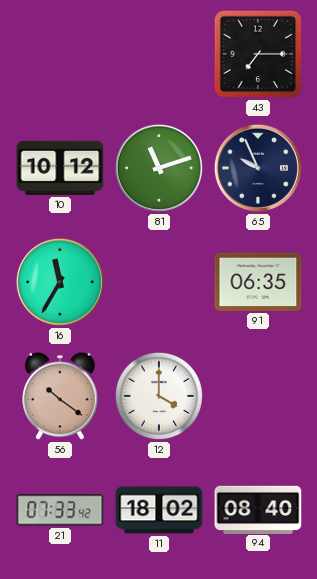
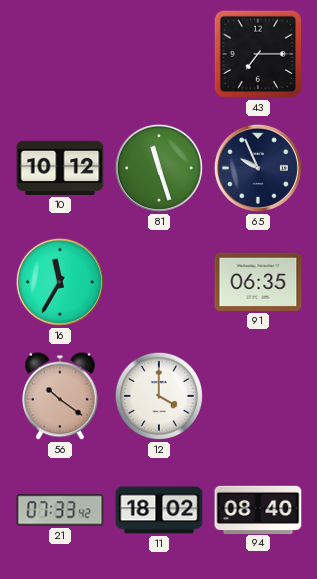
81: 11:12 -> 11:27 (159, 168)
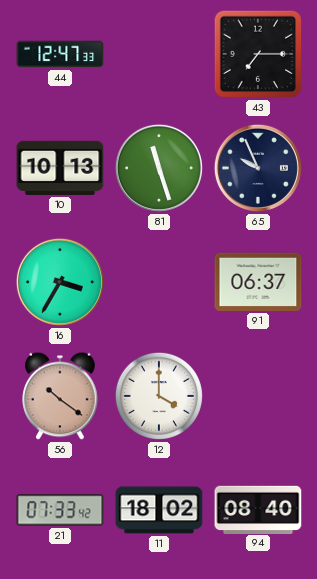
44: none -> 12:47 (60, 54)
10: 10:12 -> 10:13 (60, 168)
16: 11:35 -> 3:35 (60, 282)
91: 06:35 -> 06:37 (258, 282)
